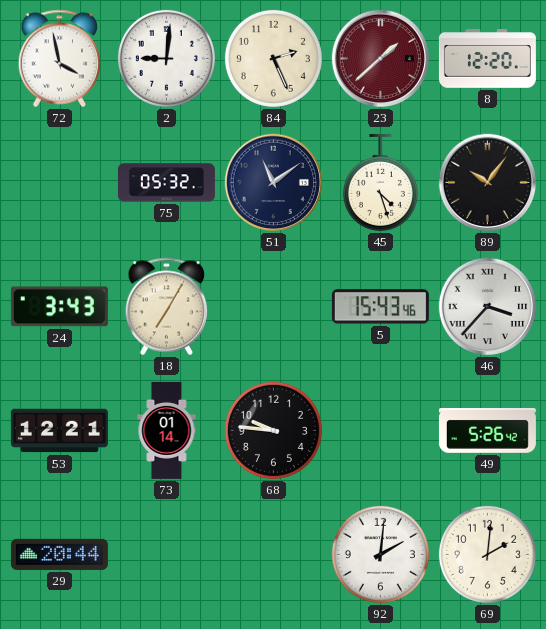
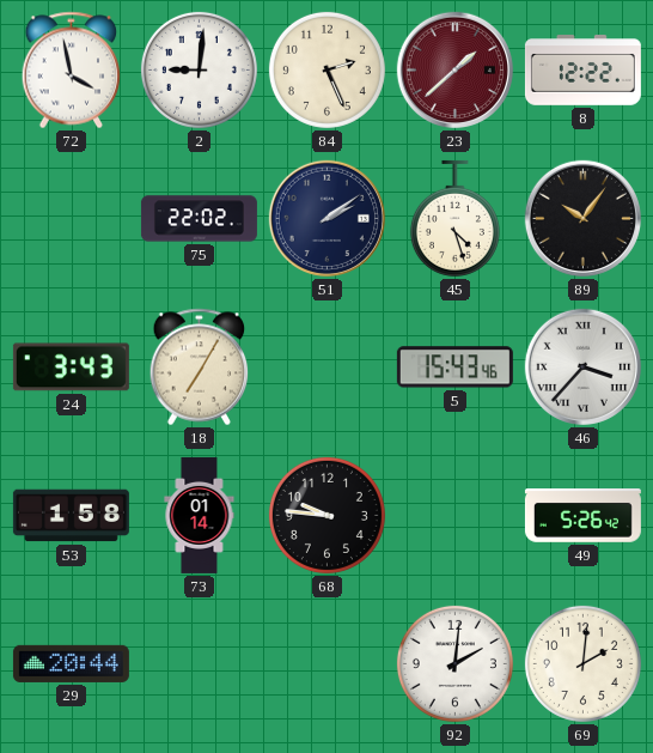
8: 12:20 -> 12:22 (582, 71)
75: 05:32 -> 22:02 (199, 219)
51: 11:09 -> 2:09 (326, 218)
53: 12:21 -> 1:58 (71, 516)
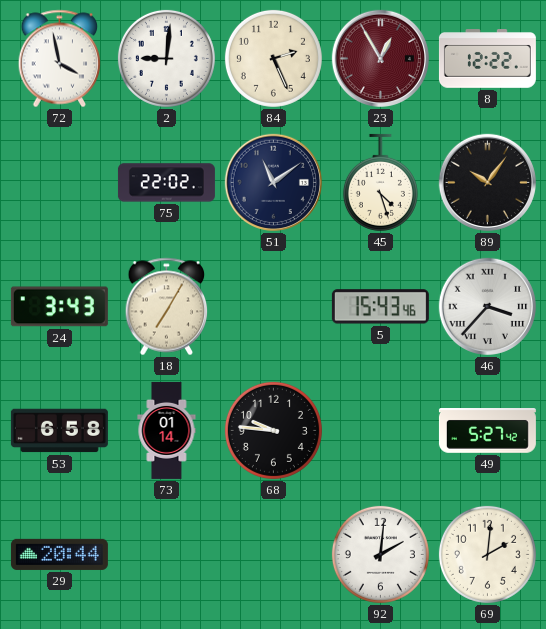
23: 1:38 -> 12:55 (380, 58)
51: 2:09 -> 11:09 (273, 182)
53: 1:58 -> 6:58 (59, 431)
49: 5:26 -> 5:27 (487, 431)
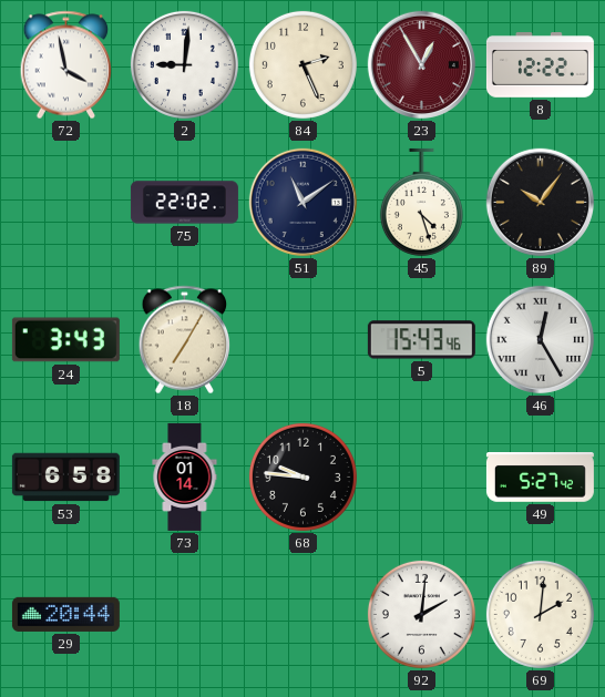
46: 3:37 -> 12:25 (540, 339)
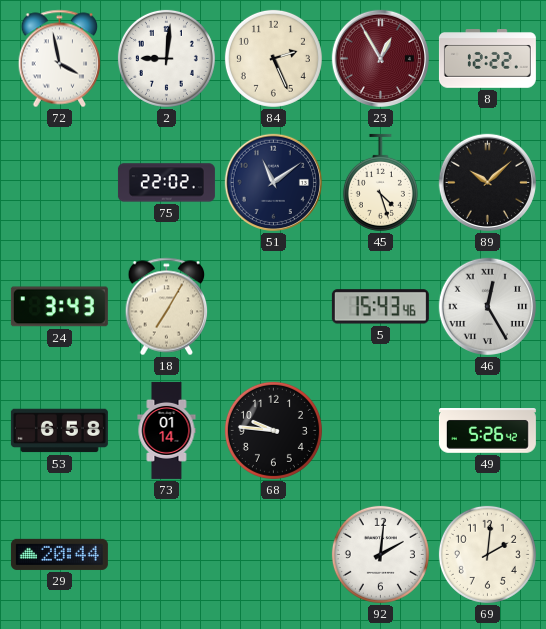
89: 10:06 -> 10:08 (487, 182)
49: 5:27 -> 5:26 (487, 431)
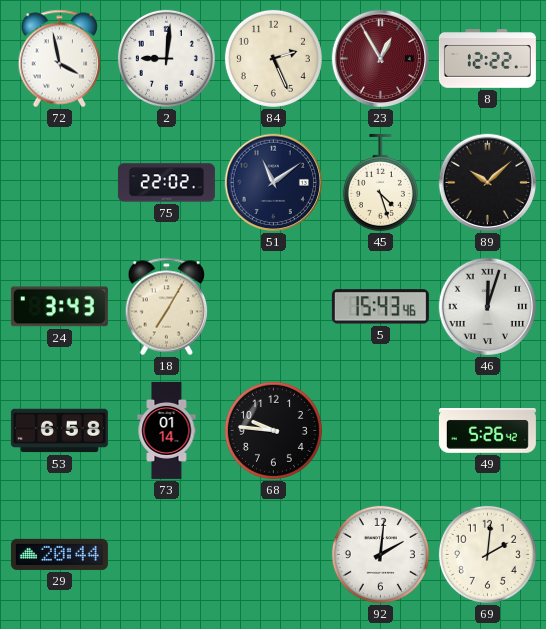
46: 12:25 -> 12:03 (487, 306)
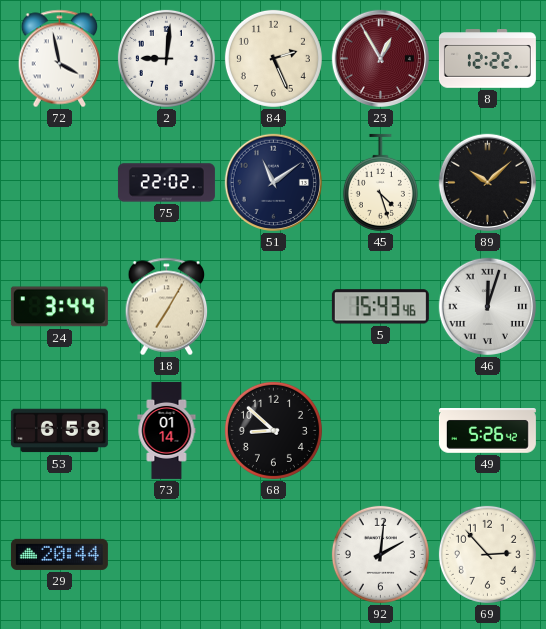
24: 3:43 -> 3:44 (59, 307)
68: 9:46 -> 8:52 (273, 430)
69: 2:01 -> 2:53 (487, 554)
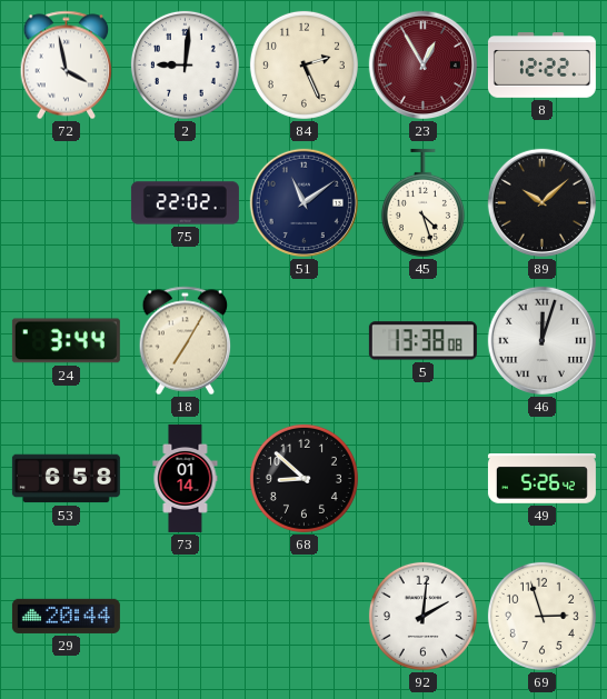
5: 15:43 -> 13:38 (422, 341)
69: 2:53 -> 2:57 (541, 616)
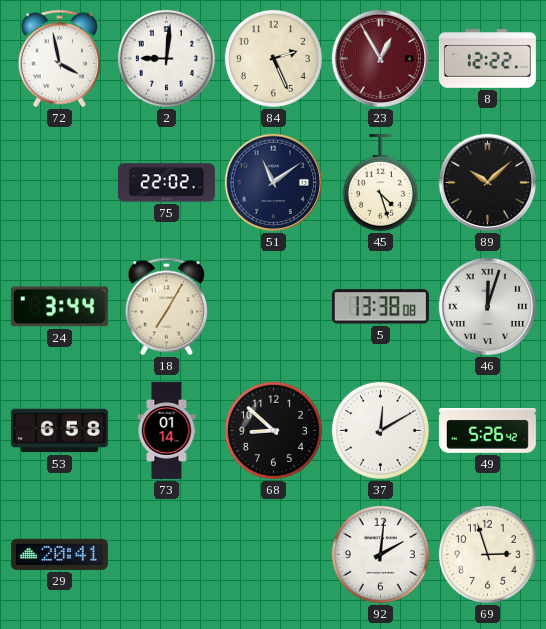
37: none -> 12:10 (380, 430)
29: 20:44 -> 20:41 (59, 554)
